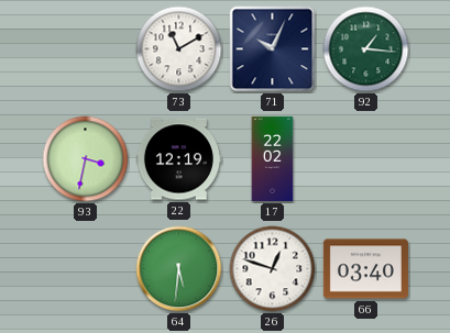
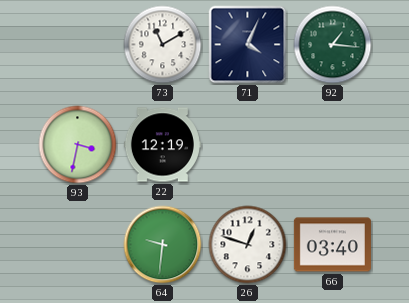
71: 10:04 -> 4:04 (248, 45)
17: 22:02 -> none (273, 158)
64: 5:31 -> 9:31 (163, 245)
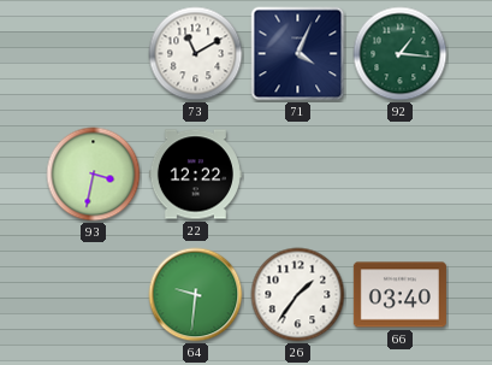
22: 12:19 -> 12:22 (195, 175)
26: 12:48 -> 1:36 (298, 295)
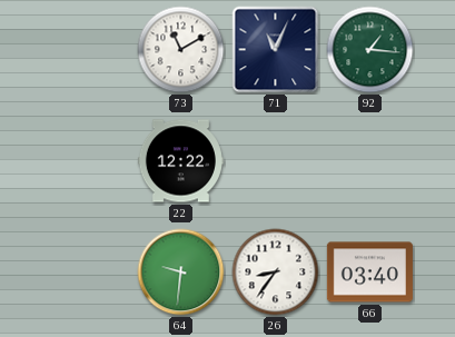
71: 4:04 -> 11:04 (276, 50)
93: 3:32 -> none (94, 175)
26: 1:36 -> 8:36 (276, 272)
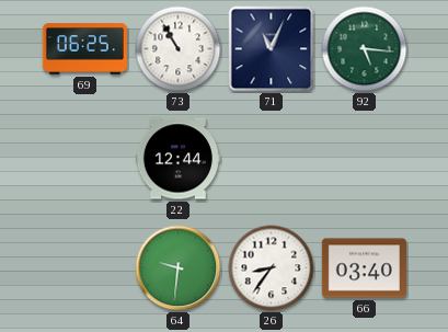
69: none -> 06:25 (84, 49)
73: 11:10 -> 10:55 (179, 49)
92: 1:16 -> 5:16 (365, 49)
22: 12:22 -> 12:44 (177, 159)
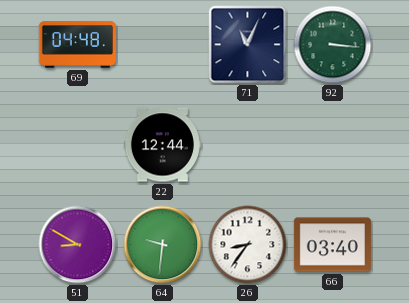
69: 06:25 -> 04:48 (77, 45)
73: 10:55 -> none (179, 49)
92: 5:16 -> 3:16 (333, 45)
51: none -> 8:50 (78, 245)
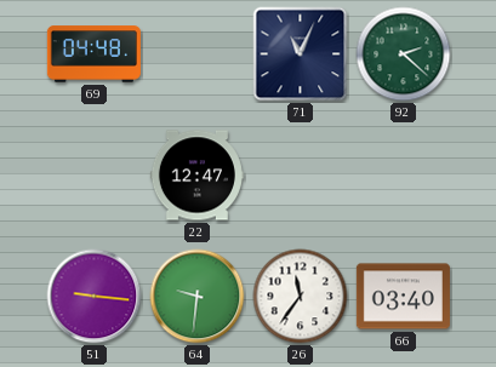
92: 3:16 -> 2:22 (404, 55)
22: 12:44 -> 12:47 (196, 176)
51: 8:50 -> 9:16 (95, 297)
26: 8:36 -> 11:36 (301, 297)
